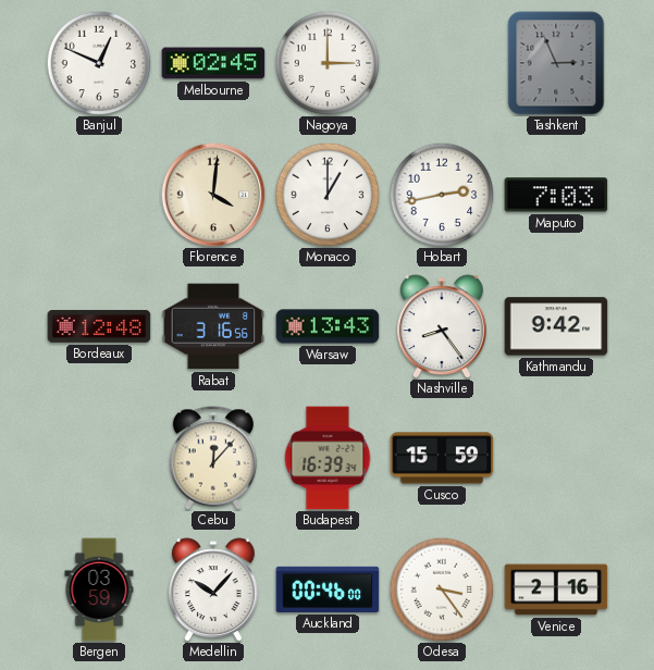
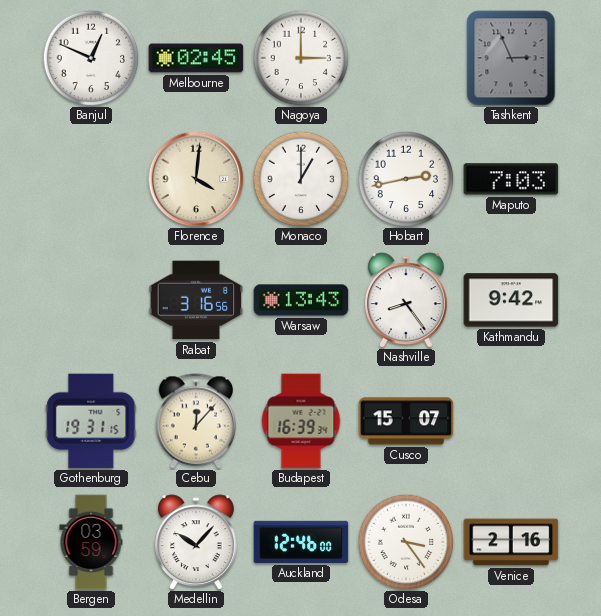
Bordeaux: 12:48 -> none (99, 326)
Gothenburg: none -> 19:31 (91, 421)
Cusco: 15:59 -> 15:07 (406, 421)
Auckland: 00:46 -> 12:46 (301, 542)
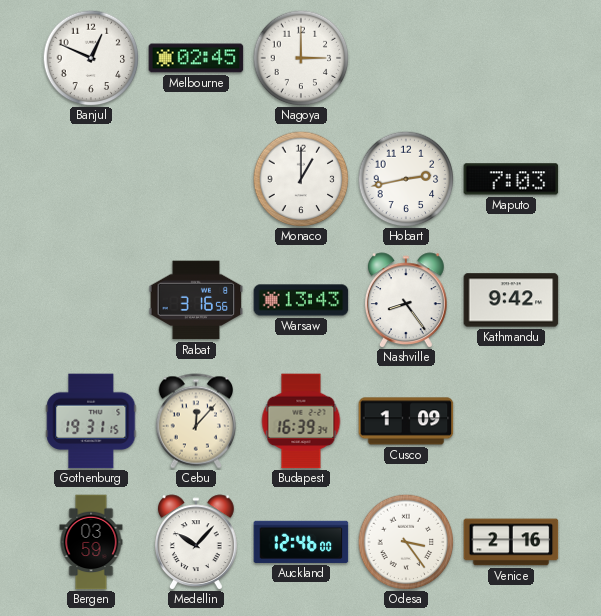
Tashkent: 2:56 -> none (511, 58)
Florence: 4:01 -> none (196, 179)
Cusco: 15:07 -> 1:09 (406, 421)
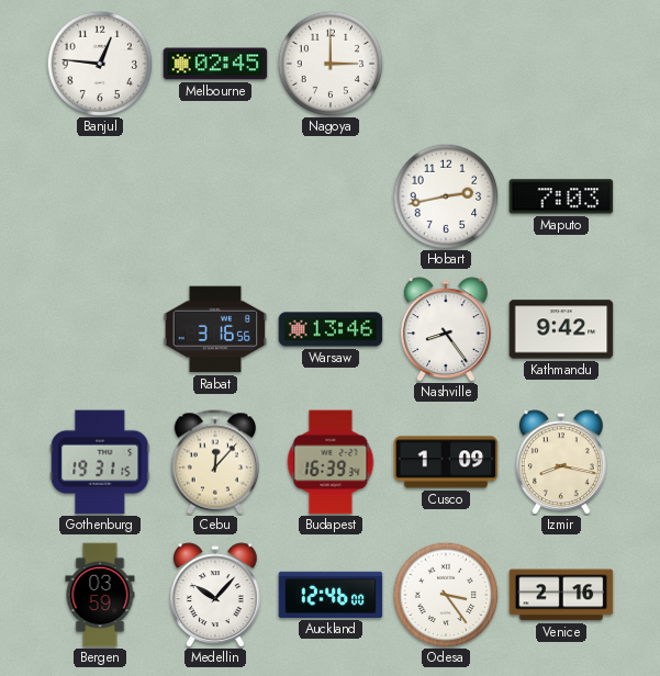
Banjul: 12:49 -> 12:46 (100, 64)
Monaco: 1:00 -> none (301, 179)
Warsaw: 13:43 -> 13:46 (331, 329)
Izmir: none -> 8:17 (561, 462)
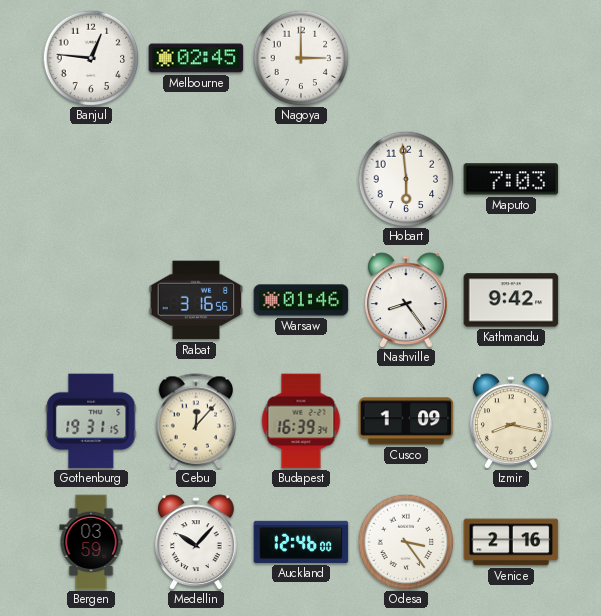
Hobart: 2:43 -> 5:59 (406, 179)
Warsaw: 13:46 -> 01:46 (301, 300)
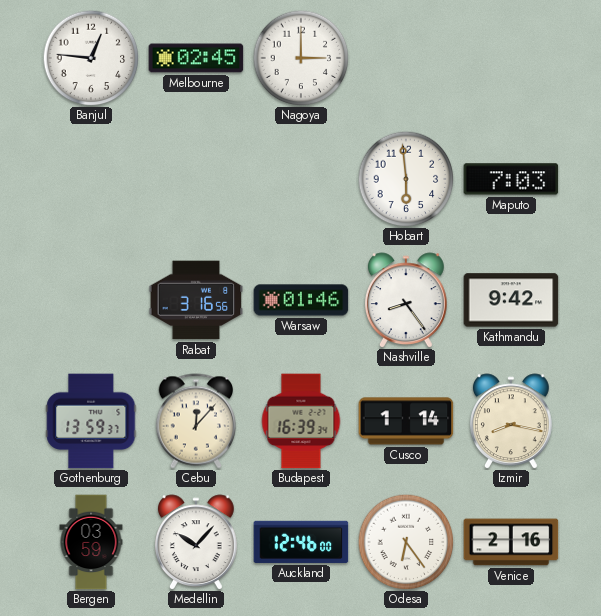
Gothenburg: 19:31 -> 13:59 (91, 421)
Cusco: 1:09 -> 1:14 (406, 421)
Odesa: 3:24 -> 6:24 (406, 542)
